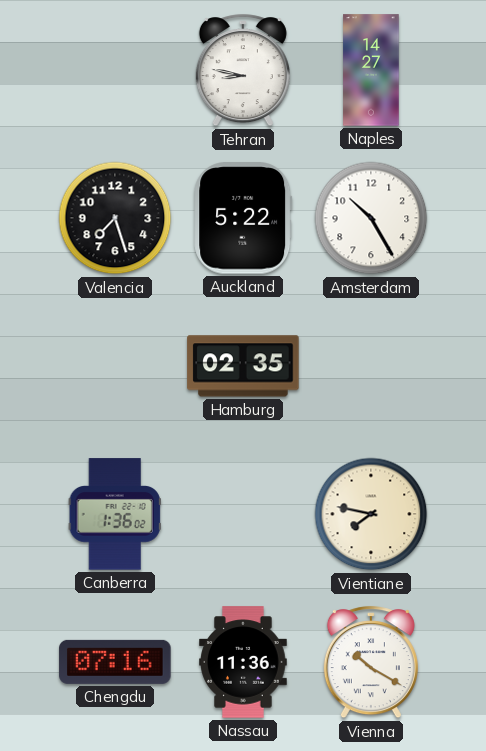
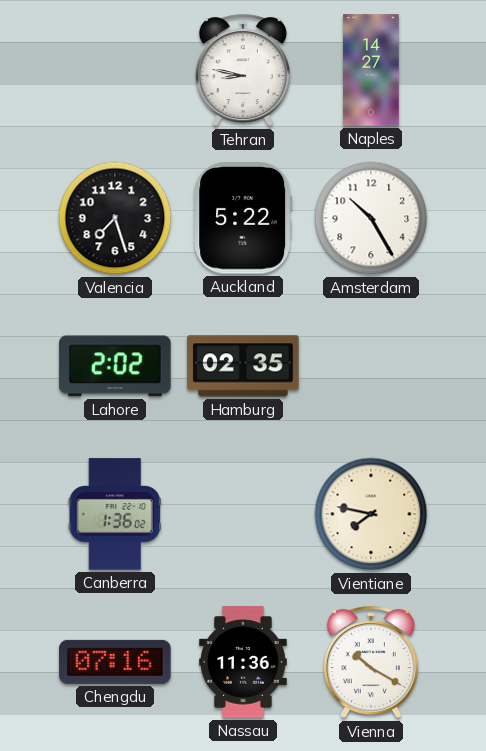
Lahore: none -> 2:02 (115, 366)
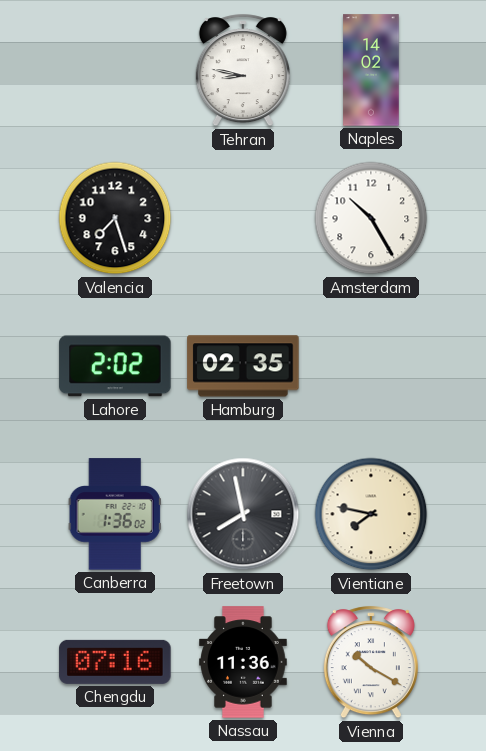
Naples: 14:27 -> 14:02 (371, 70)
Auckland: 5:22 -> none (243, 218)
Freetown: none -> 7:58 (243, 514)
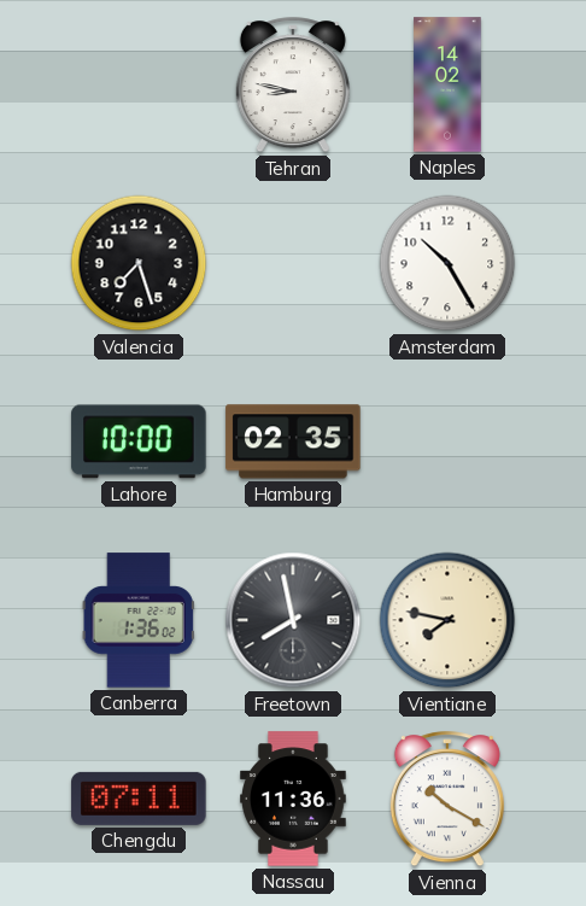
Lahore: 2:02 -> 10:00 (139, 442)
Chengdu: 07:16 -> 07:11 (139, 799)
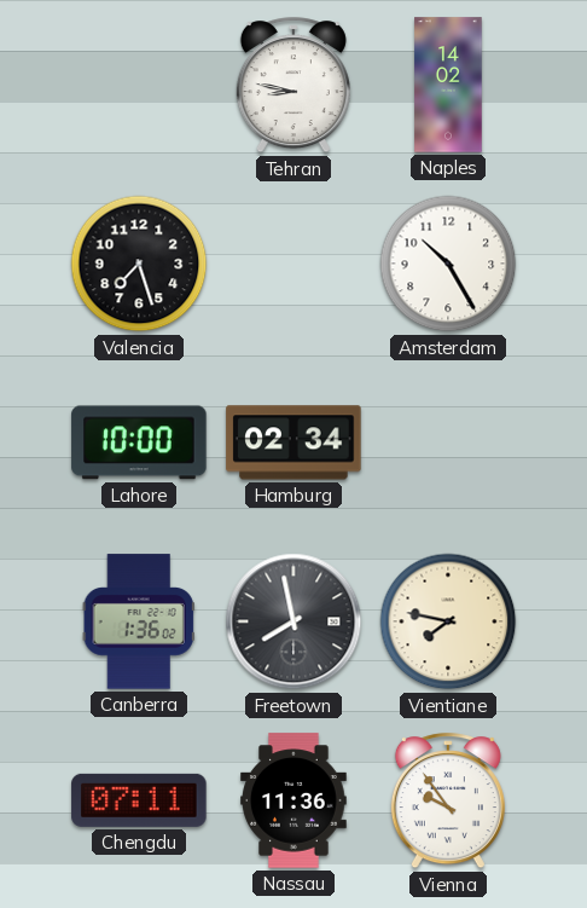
Hamburg: 02:35 -> 02:34 (293, 443)
Vienna: 10:20 -> 9:54 (448, 802)
